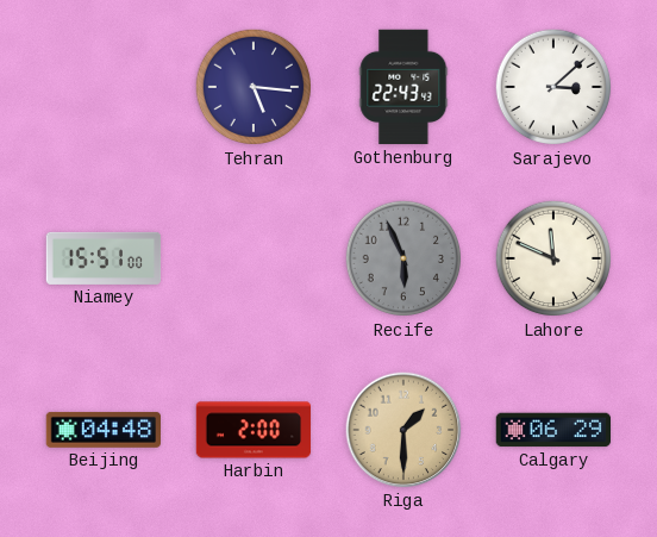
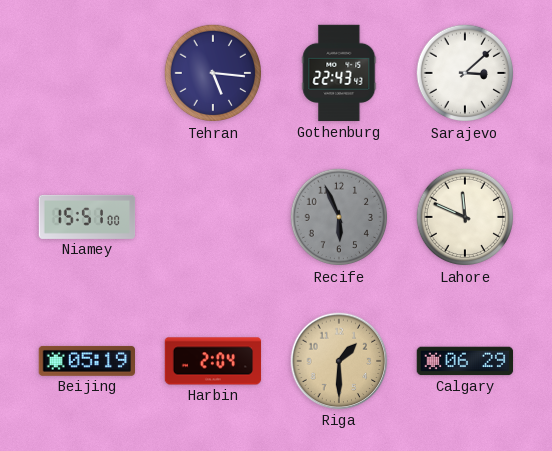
Beijing: 04:48 -> 05:19 (87, 361)
Harbin: 2:00 -> 2:04 (213, 361)
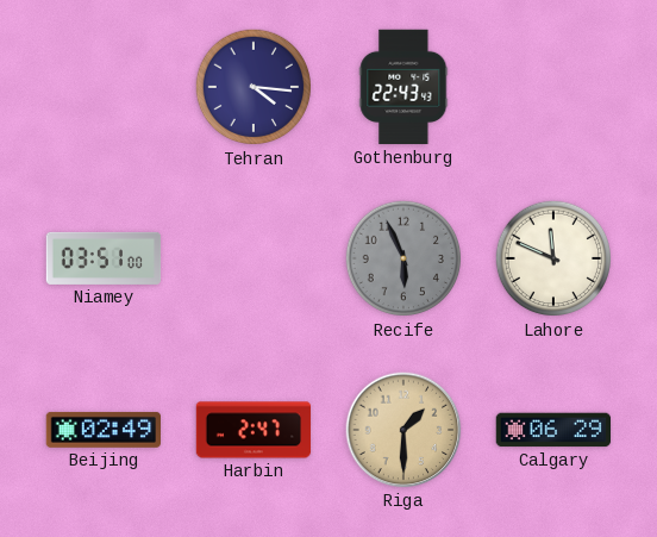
Tehran: 5:16 -> 4:16 (254, 87)
Sarajevo: 3:08 -> none (465, 73)
Niamey: 15:51 -> 03:51 (104, 258)
Beijing: 05:19 -> 02:49 (104, 430)
Harbin: 2:04 -> 2:47 (254, 430)
